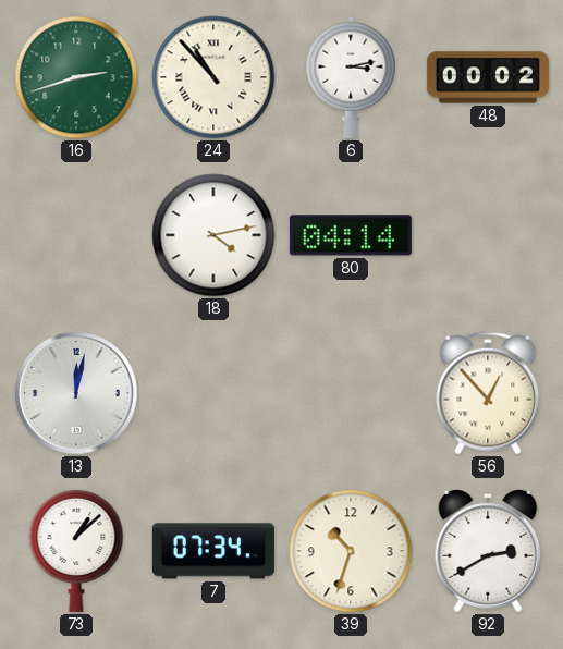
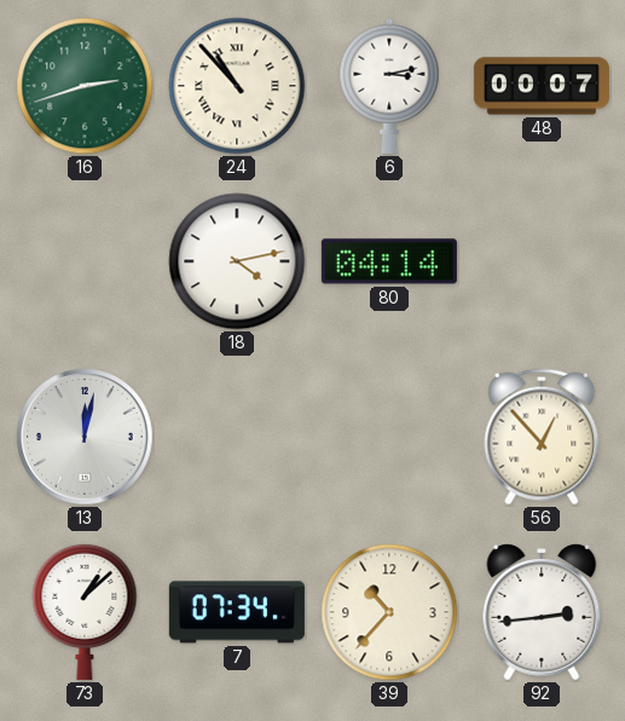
48: 00:02 -> 00:07 (542, 86)
39: 10:33 -> 10:37 (389, 612)
92: 2:40 -> 2:44 (542, 613)
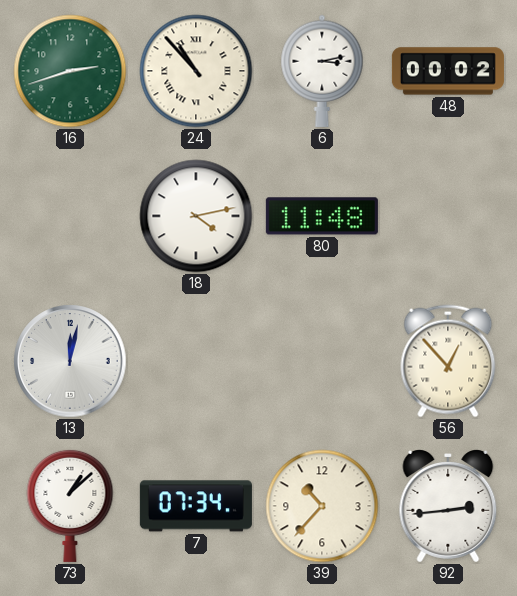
48: 00:07 -> 00:02 (448, 71)
80: 04:14 -> 11:48 (322, 216)
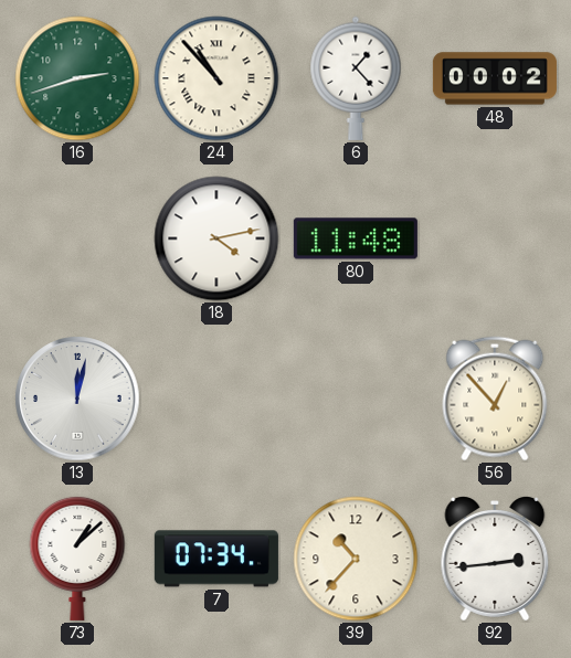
6: 3:13 -> 1:23 (356, 78)
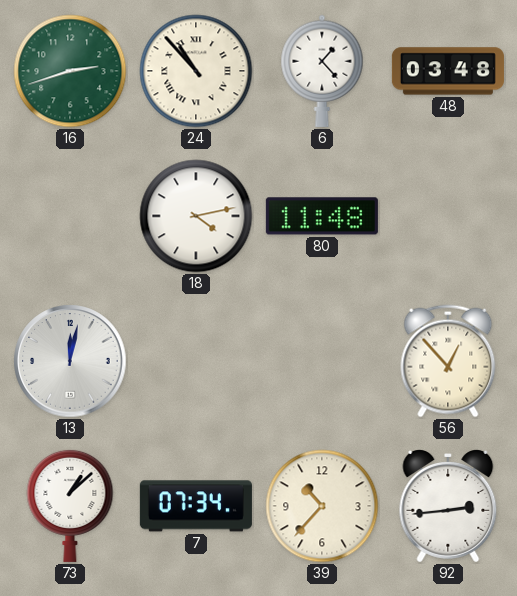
48: 00:02 -> 03:48 (448, 71)
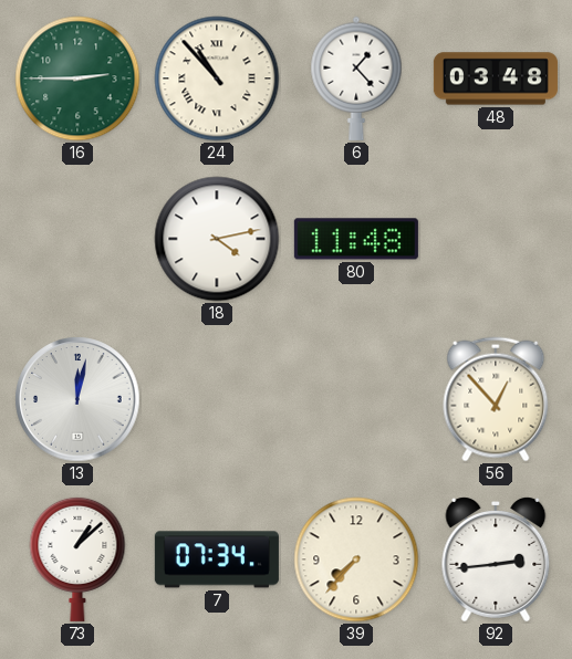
16: 2:42 -> 2:45 (77, 79)
39: 10:37 -> 7:37 (356, 559)
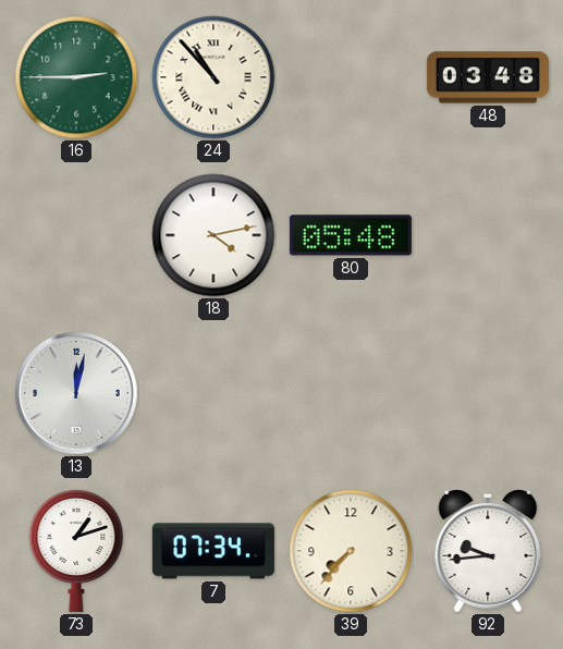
6: 1:23 -> none (356, 79)
80: 11:48 -> 05:48 (351, 235)
56: 12:53 -> none (496, 399)
73: 1:08 -> 1:12 (76, 550)
92: 2:44 -> 9:44 (488, 552)
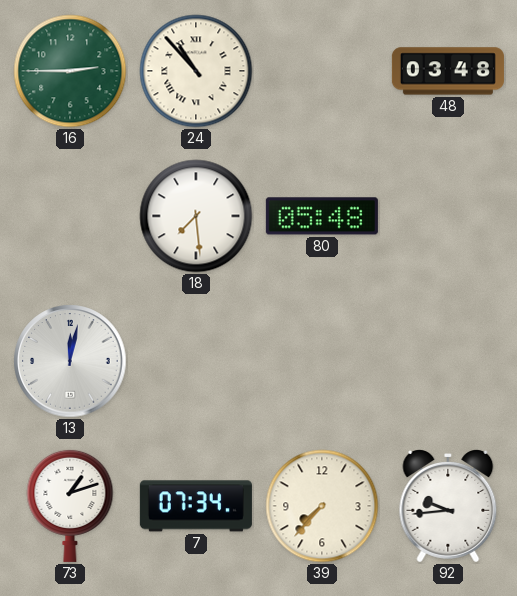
18: 4:13 -> 7:29 (196, 216)
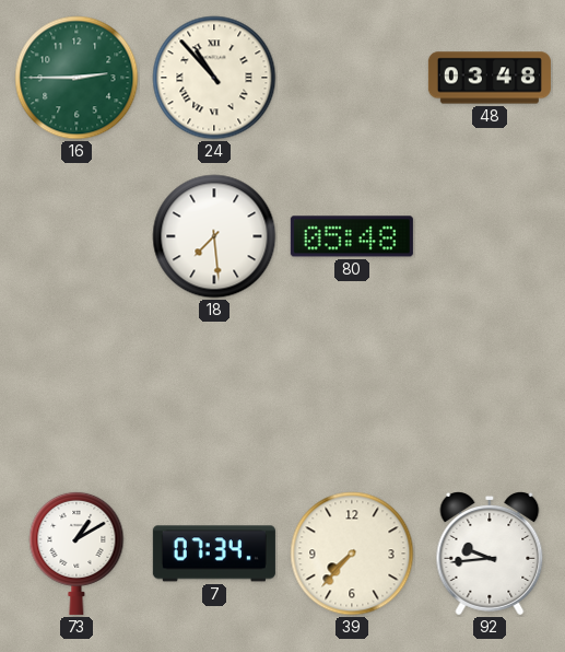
13: 12:02 -> none (70, 361)
73: 1:12 -> 1:10 (76, 552)
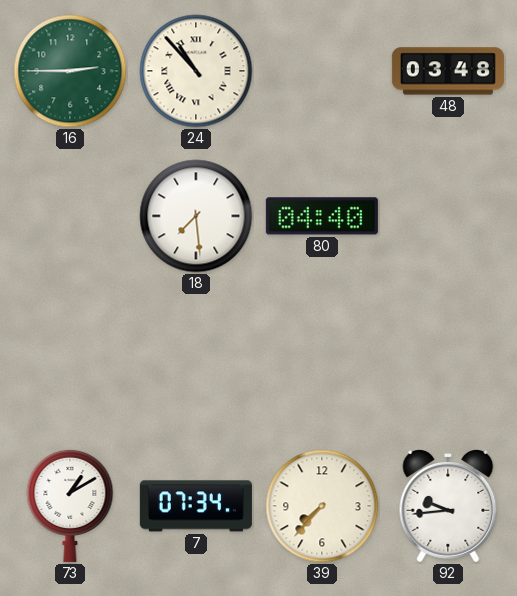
80: 05:48 -> 04:40 (322, 216)
